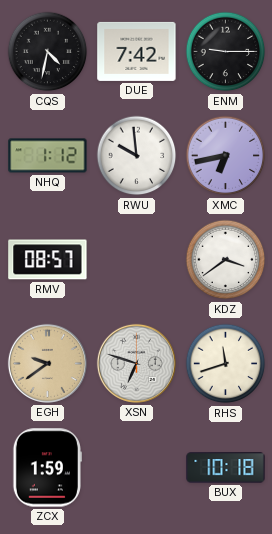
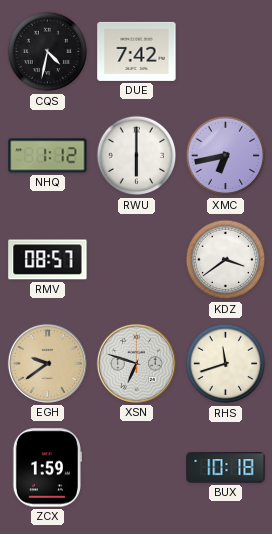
ENM: 9:15 -> none (226, 52)
RWU: 9:59 -> 6:00 (137, 156)
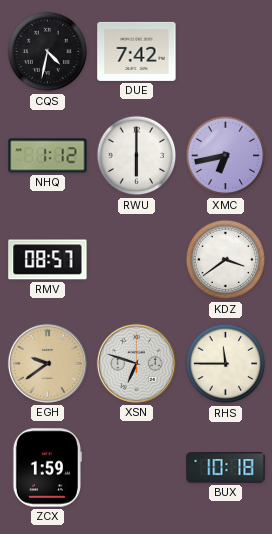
RHS: 11:42 -> 11:45 (226, 364)
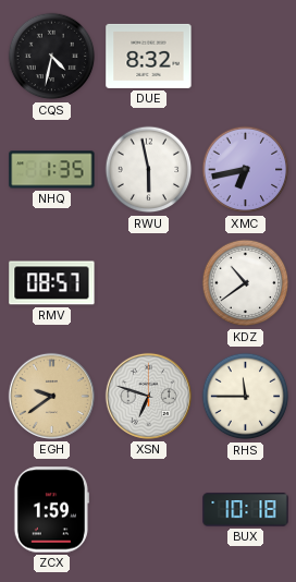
DUE: 7:42 -> 8:32 (149, 56)
NHQ: 1:12 -> 1:35 (52, 170)
RWU: 6:00 -> 5:58 (149, 170)
KDZ: 3:39 -> 10:39 (246, 283)
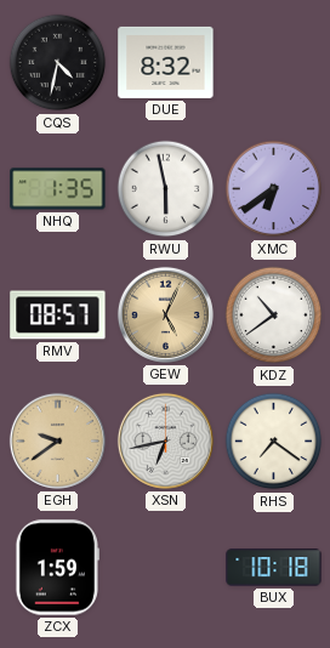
XMC: 6:43 -> 6:39 (274, 189)
GEW: none -> 5:04 (165, 314)
XSN: 6:48 -> 6:43 (165, 440)
RHS: 11:45 -> 7:21 (274, 442)
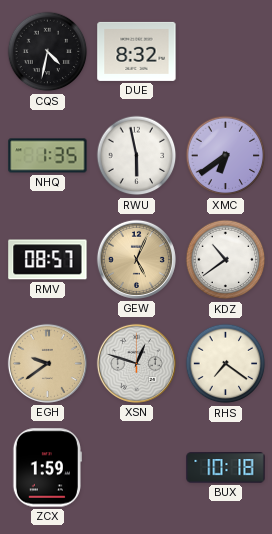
XSN: 6:43 -> 12:48 (136, 363)
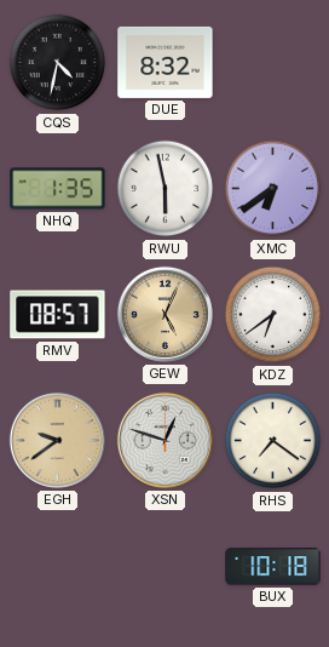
KDZ: 10:39 -> 6:39 (273, 315)
ZCX: 1:59 -> none (47, 468)
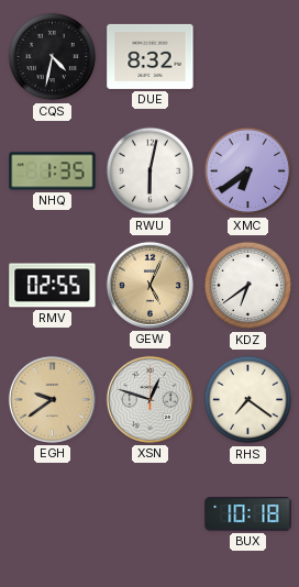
RWU: 5:58 -> 6:02 (151, 171)
RMV: 08:57 -> 02:55 (53, 286)
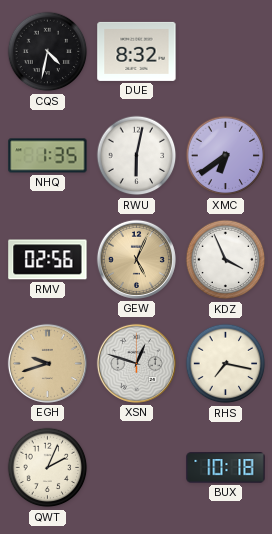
RMV: 02:55 -> 02:56 (48, 260)
KDZ: 6:39 -> 3:56 (226, 260)
EGH: 9:39 -> 9:42 (47, 363)
RHS: 7:21 -> 7:17 (226, 364)
QWT: none -> 2:04 (48, 468)
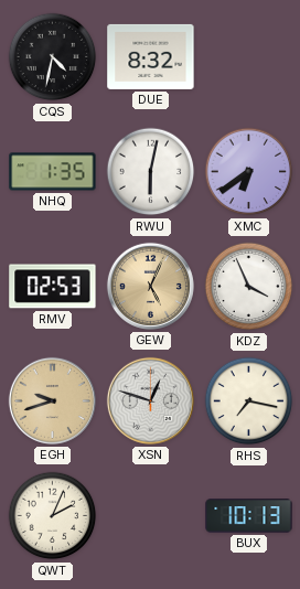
RMV: 02:56 -> 02:53 (53, 287)
BUX: 10:18 -> 10:13 (249, 516)
